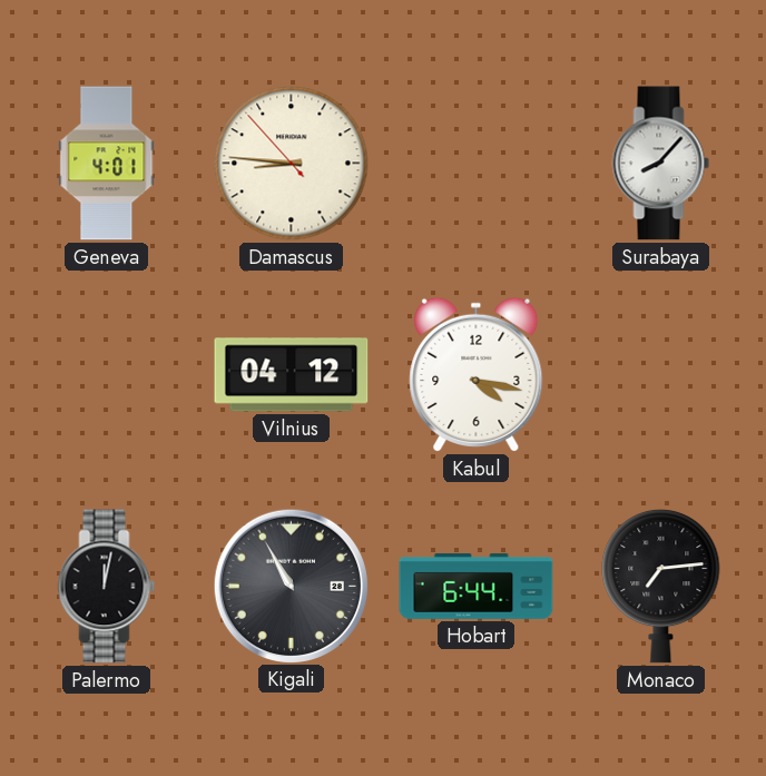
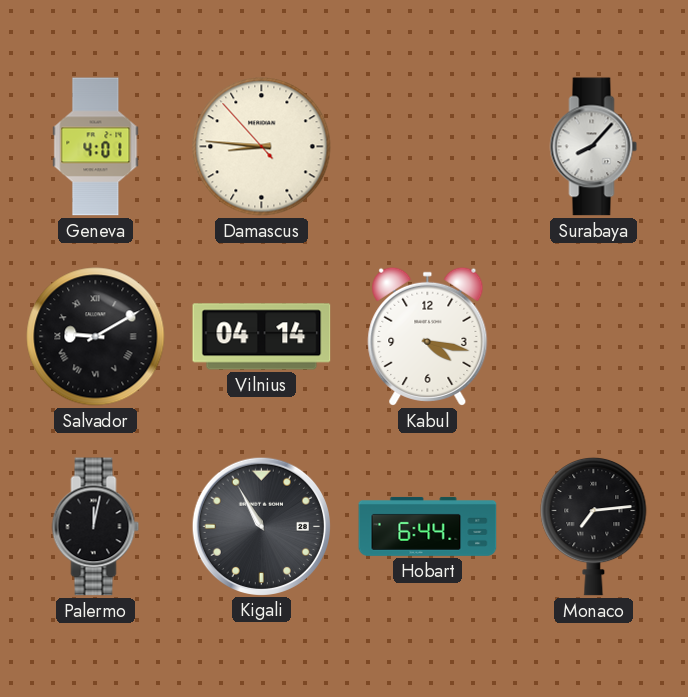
Salvador: none -> 9:10 (96, 337)
Vilnius: 04:12 -> 04:14 (262, 337)
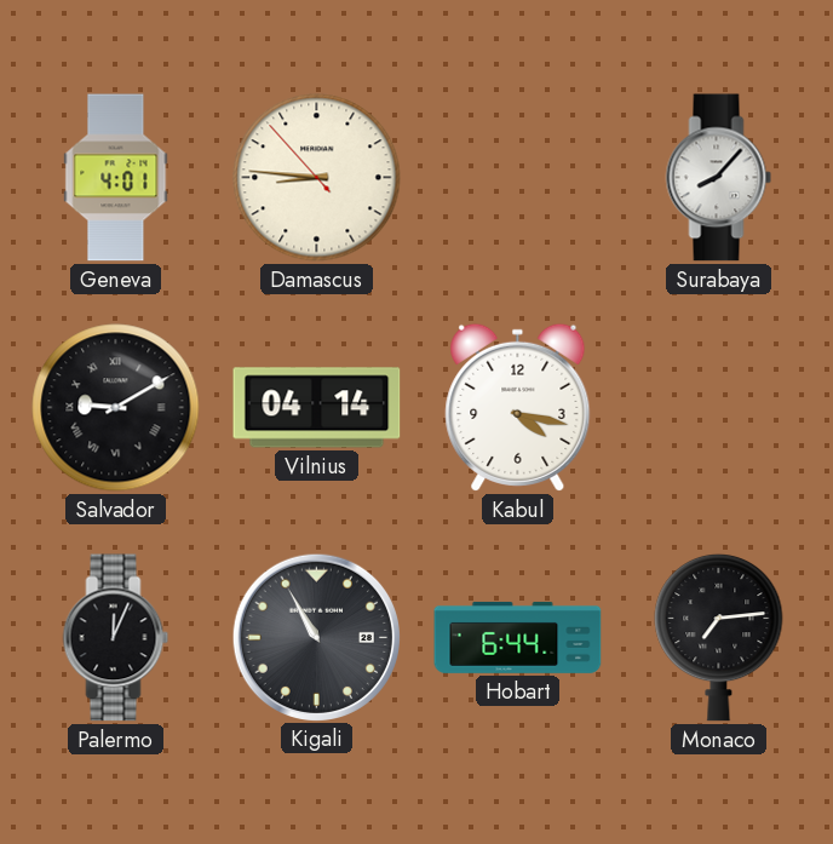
Palermo: 12:02 -> 12:04 (116, 638)
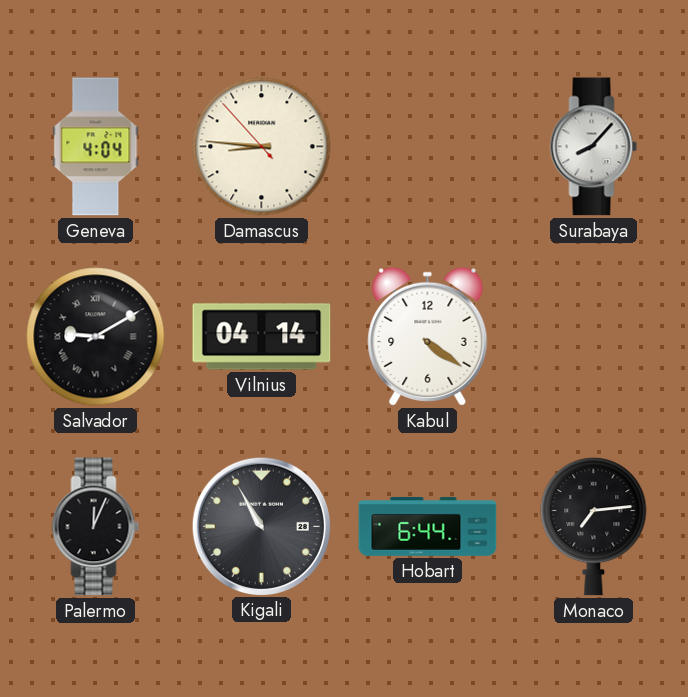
Geneva: 4:01 -> 4:04 (96, 147)
Kabul: 4:17 -> 4:21 (428, 336)
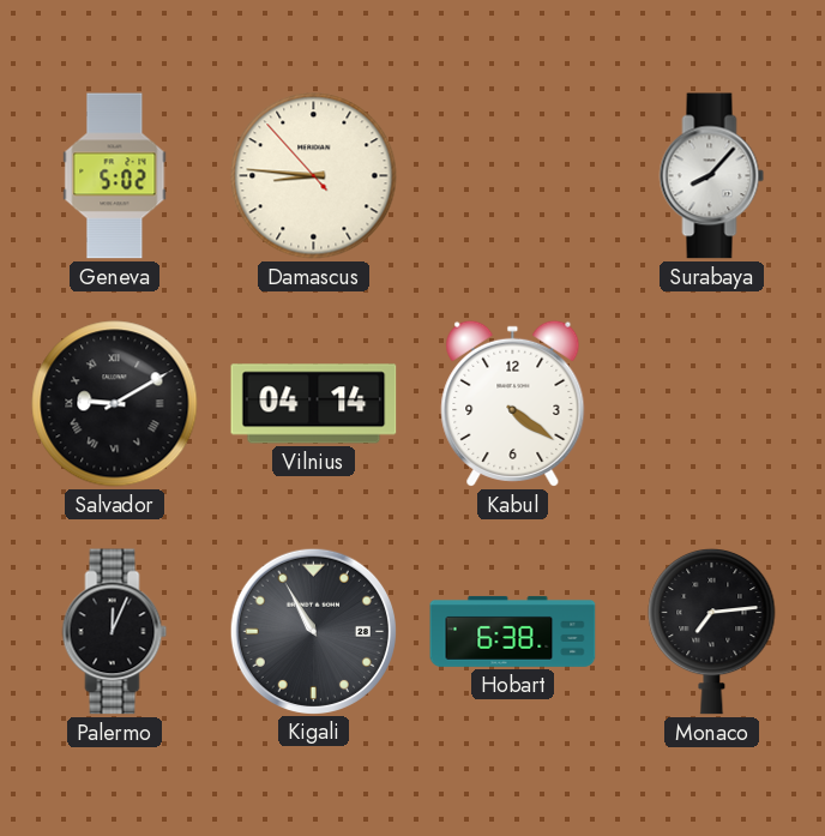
Geneva: 4:04 -> 5:02 (115, 176)
Hobart: 6:44 -> 6:38 (513, 631)
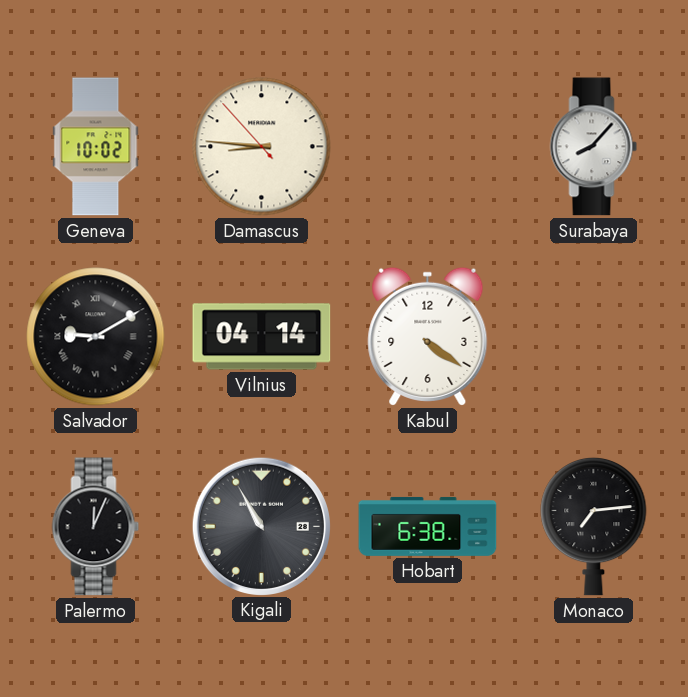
Geneva: 5:02 -> 10:02 (96, 147)
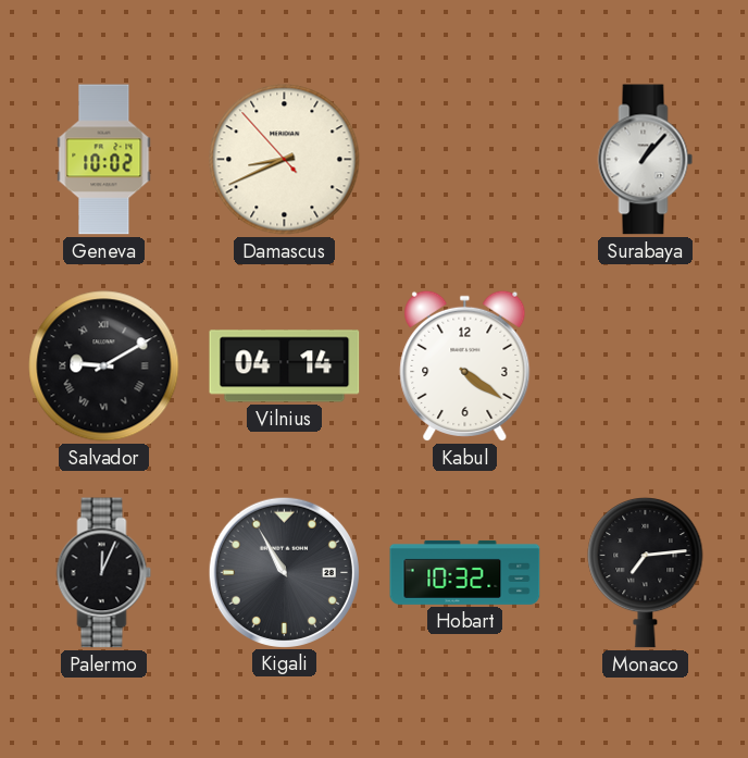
Damascus: 8:45 -> 8:40 (285, 160)
Surabaya: 8:07 -> 1:07 (646, 160)
Hobart: 6:38 -> 10:32 (465, 572)
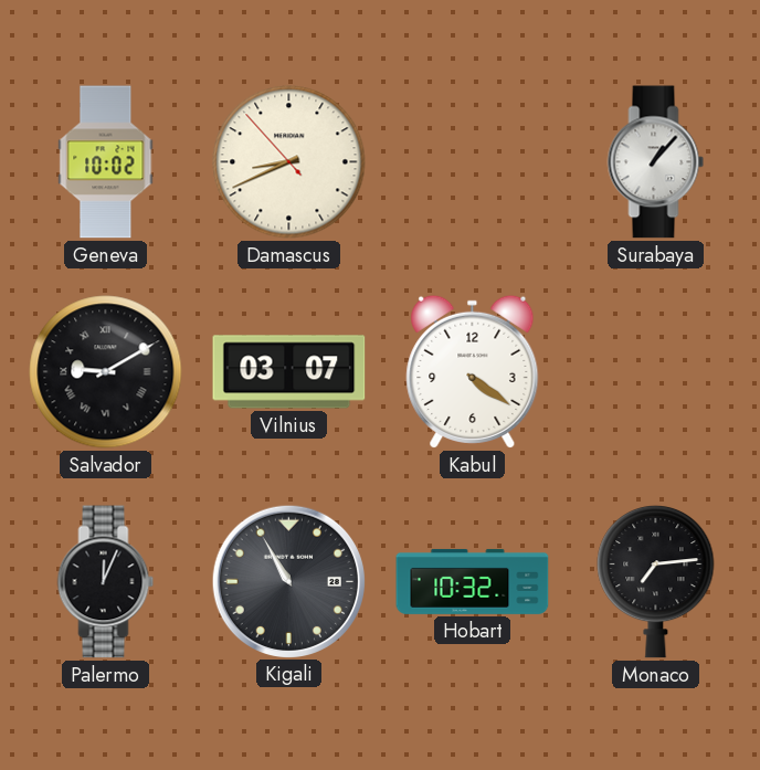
Vilnius: 04:14 -> 03:07 (289, 372)
